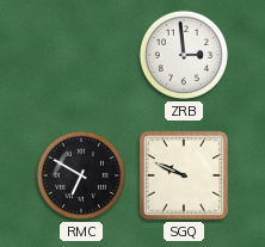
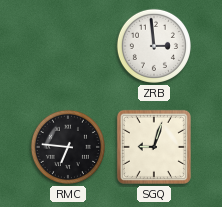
RMC: 6:50 -> 6:46 (68, 147)
SGQ: 9:49 -> 9:03 (154, 147)
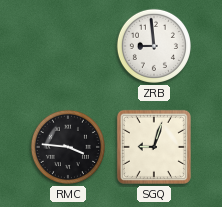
ZRB: 2:59 -> 8:59 (154, 46)
RMC: 6:46 -> 3:46 (68, 147)
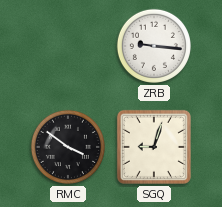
ZRB: 8:59 -> 9:16 (154, 46)
RMC: 3:46 -> 3:51 (68, 147)
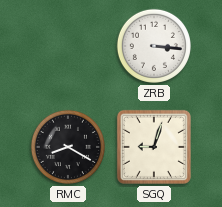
ZRB: 9:16 -> 3:16 (154, 46)
RMC: 3:51 -> 8:20 (68, 147)
